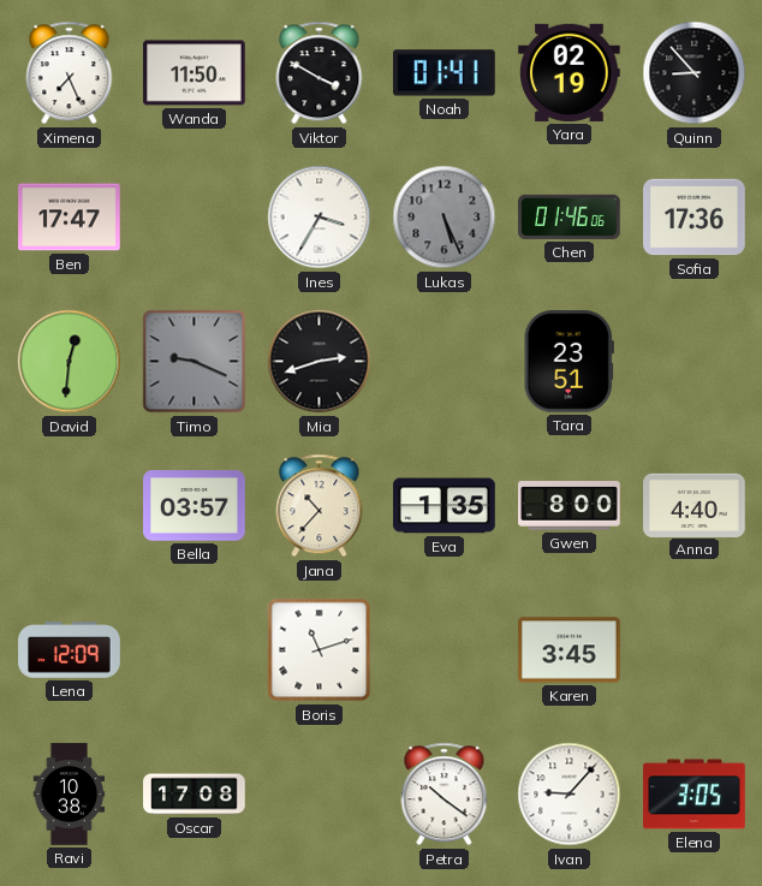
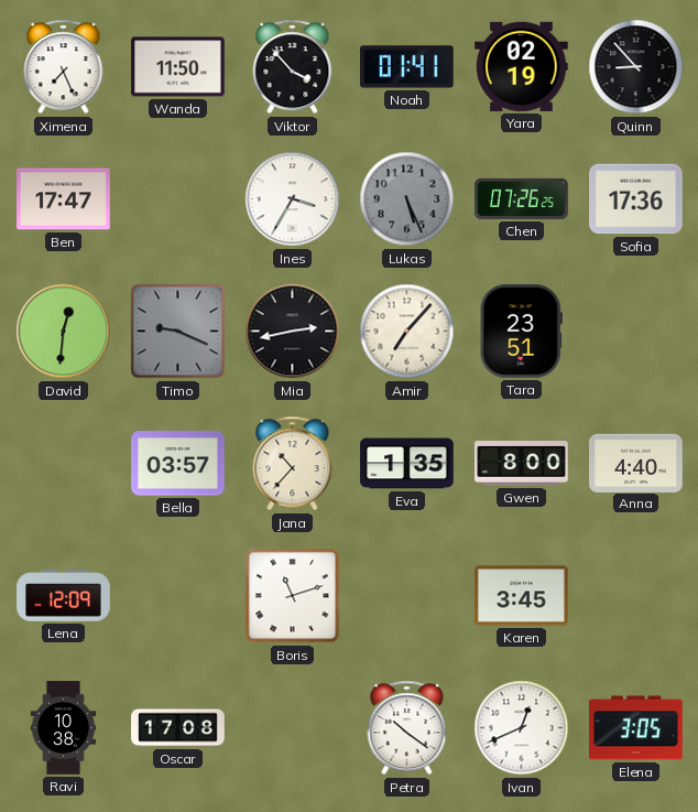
Viktor: 3:50 -> 3:53 (293, 67)
Chen: 01:46 -> 07:26 (522, 198)
Mia: 2:42 -> 2:43 (293, 332)
Amir: none -> 7:07 (407, 332)
Ivan: 9:07 -> 12:41 (522, 728)
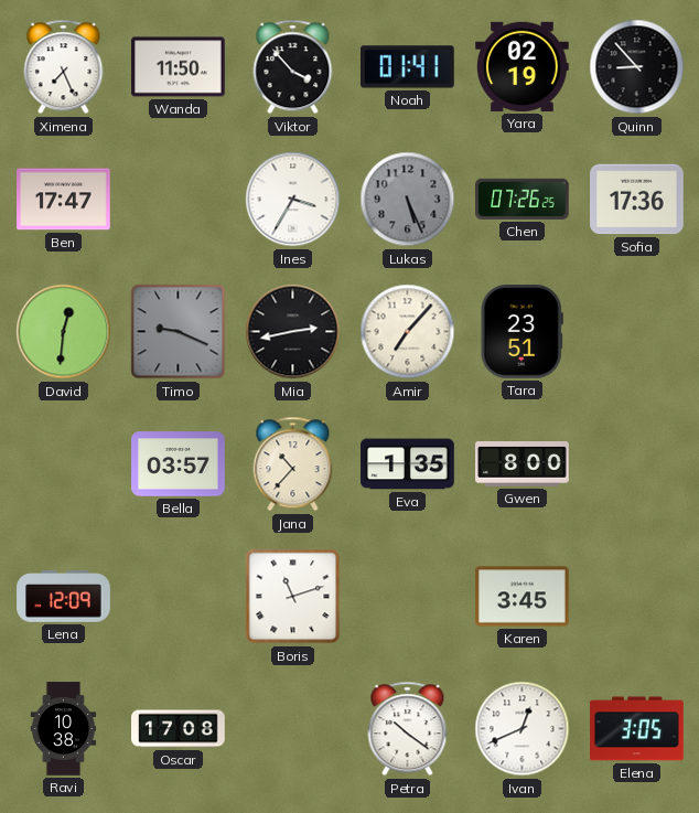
Anna: 4:40 -> none (636, 463)
